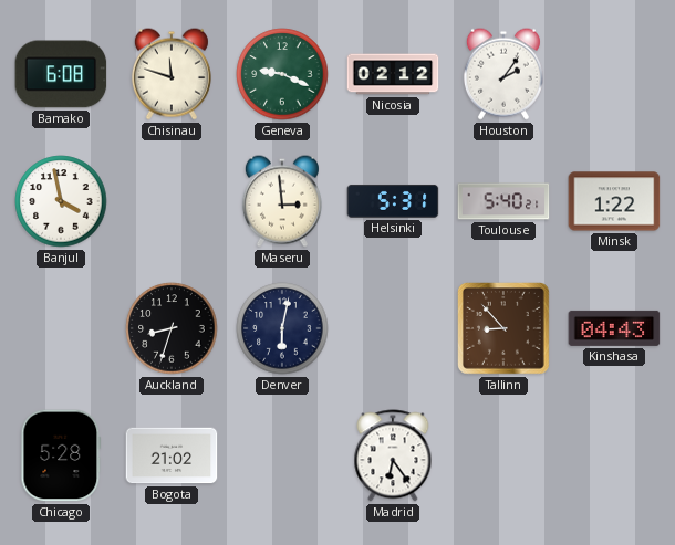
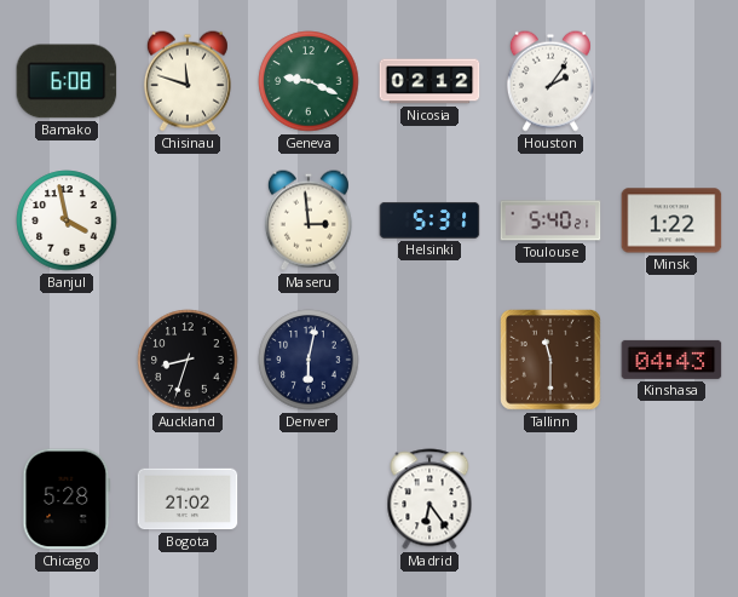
Tallinn: 8:53 -> 11:30 (552, 361)
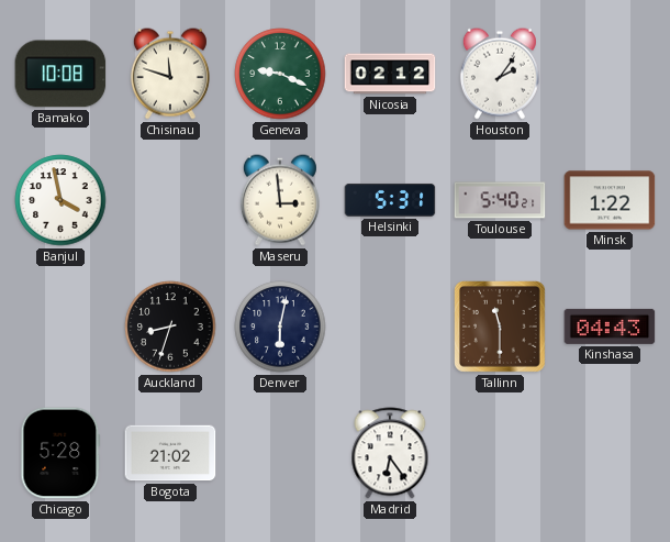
Bamako: 6:08 -> 10:08 (60, 74)
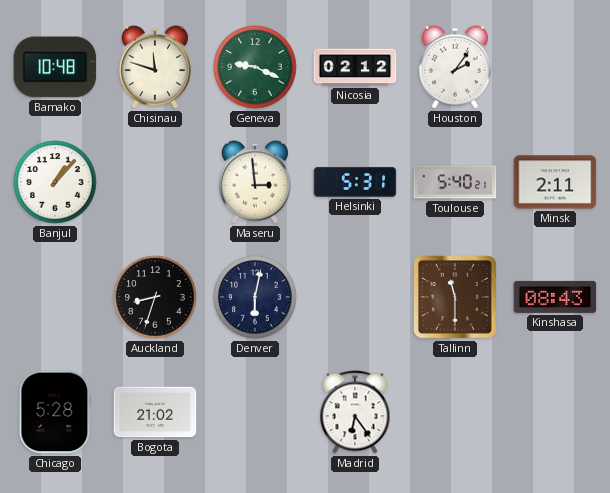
Bamako: 10:08 -> 10:48 (55, 67)
Banjul: 3:58 -> 1:07 (55, 182)
Minsk: 1:22 -> 2:11 (555, 182)
Kinshasa: 04:43 -> 08:43 (555, 297)
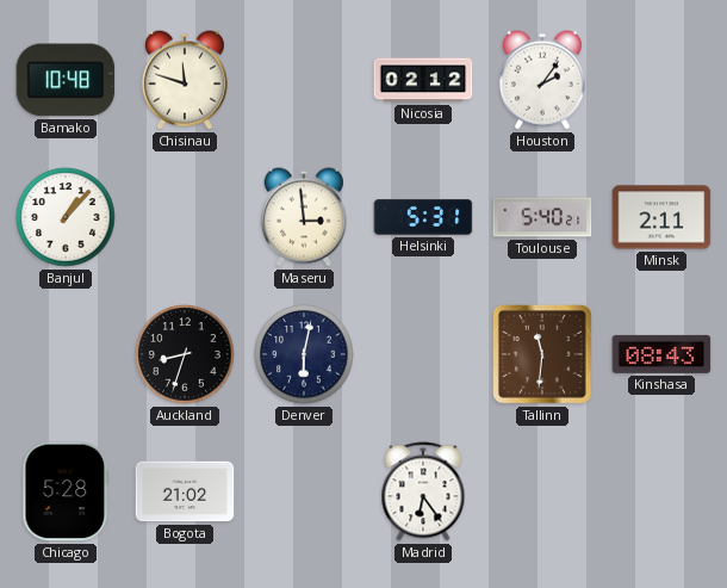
Geneva: 9:19 -> none (255, 67)
Tallinn: 11:30 -> 11:31 (543, 355)
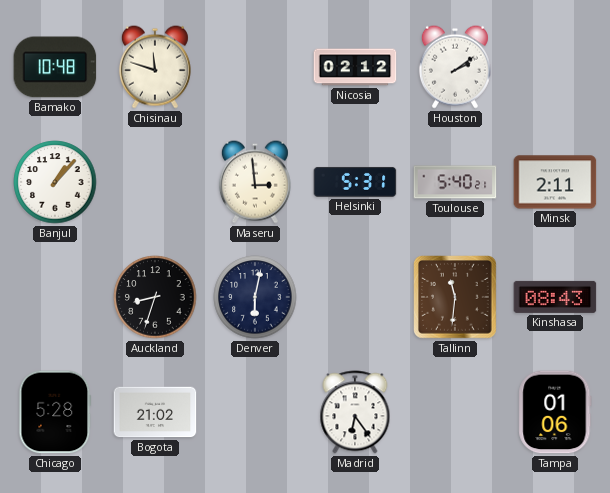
Houston: 2:06 -> 2:09 (455, 67)
Tampa: none -> 01:06 (555, 412)
